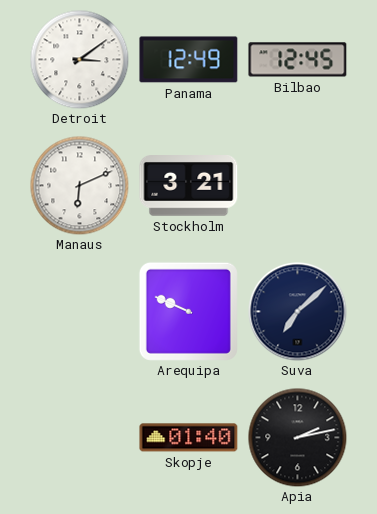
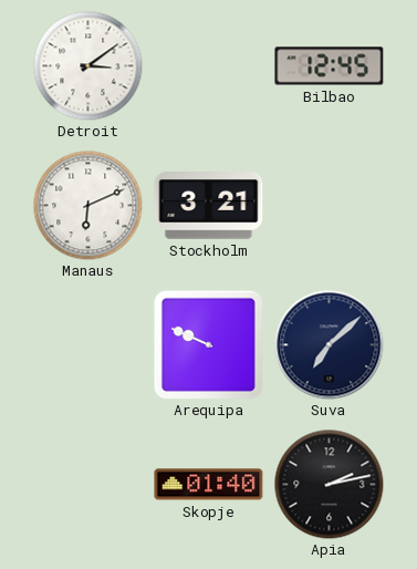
Panama: 12:49 -> none (189, 60)
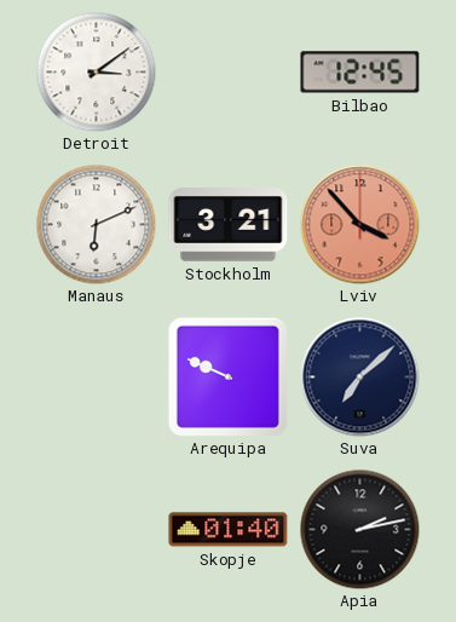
Lviv: none -> 3:53 (360, 225)
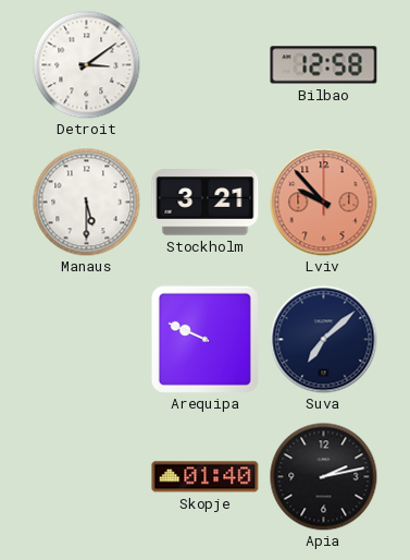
Bilbao: 12:45 -> 12:58 (324, 65)
Manaus: 6:11 -> 5:30 (87, 203)
Lviv: 3:53 -> 9:53 (324, 203)
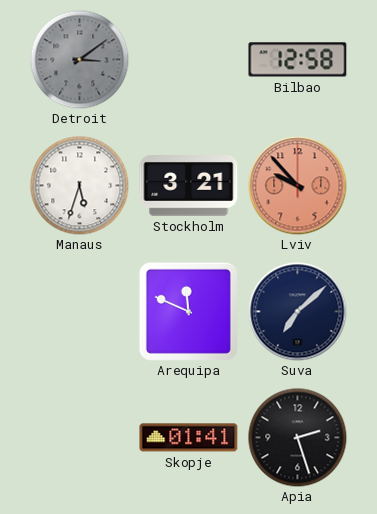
Detroit dial: white -> grey (80, 60)
Manaus: 5:30 -> 5:33 (80, 186)
Arequipa: 9:49 -> 11:49 (188, 311)
Skopje: 01:40 -> 01:41 (189, 438)
Apia: 2:13 -> 2:27 (298, 438)
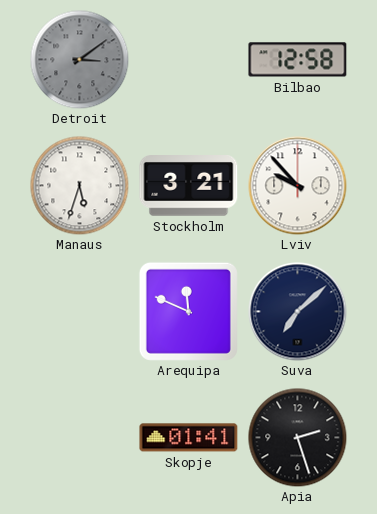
Lviv dial: salmon -> white (298, 186)
